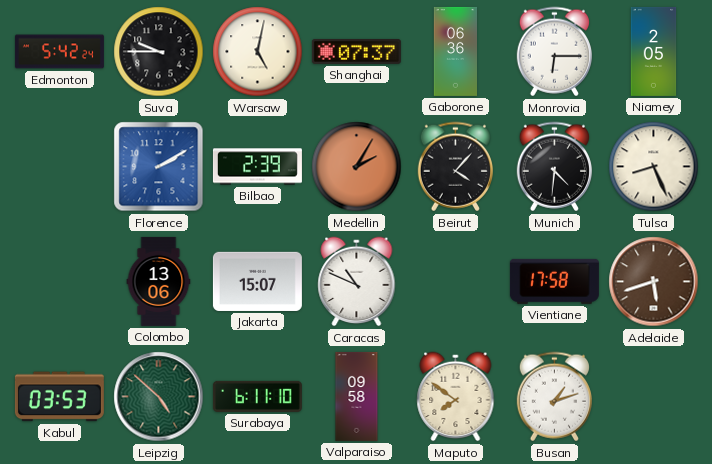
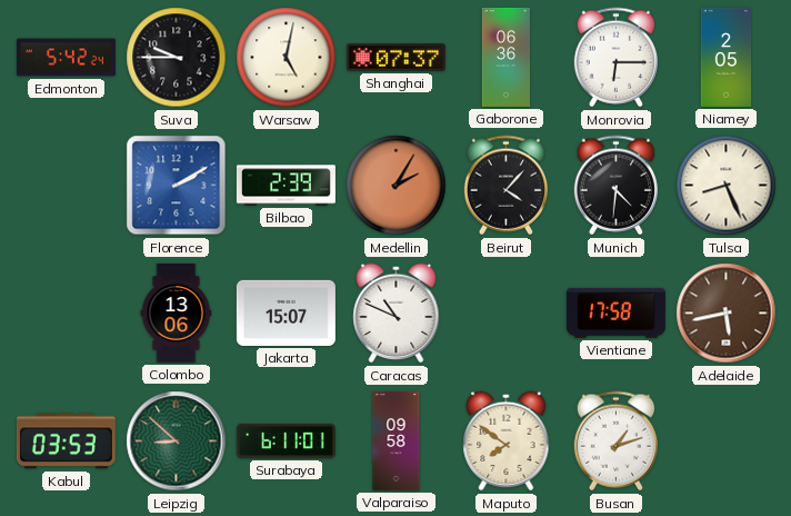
Adelaide: 5:42 -> 5:43 (727, 314)
Leipzig: 4:52 -> 8:52 (177, 441)
Surabaya: 6:11:10 -> 6:11:01 (286, 440)
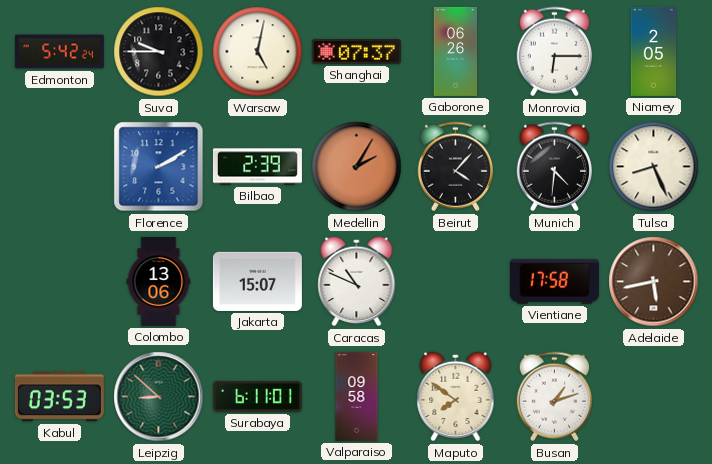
Gaborone: 06:36 -> 06:26 (456, 51)
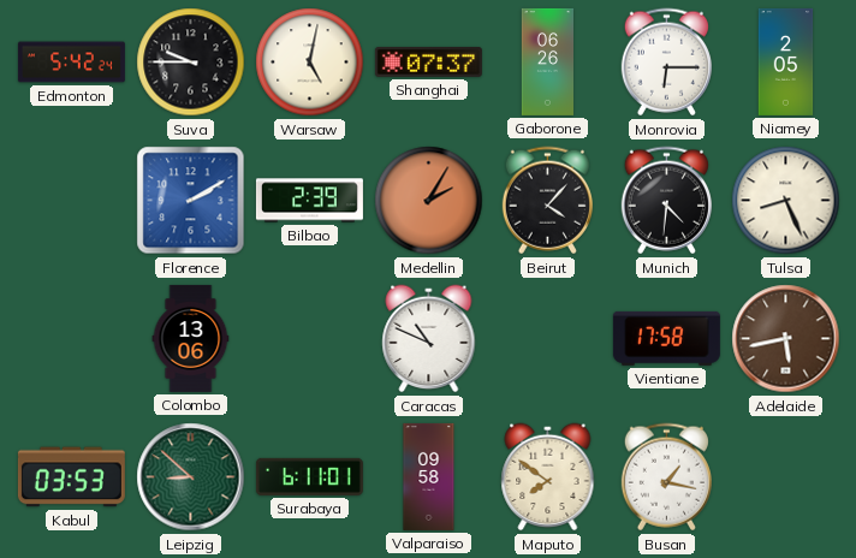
Jakarta: 15:07 -> none (257, 281)
Busan: 1:12 -> 1:17 (666, 477)
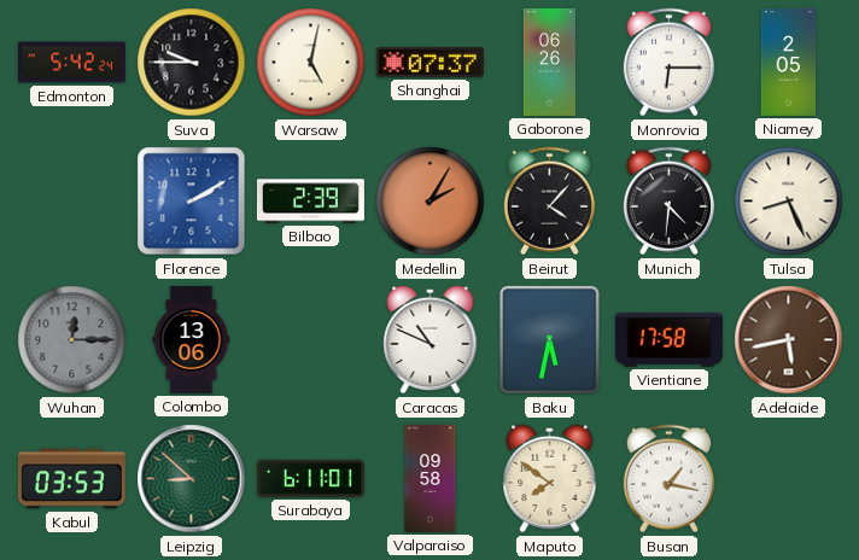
Wuhan: none -> 12:15 (72, 340)
Baku: none -> 5:32 (550, 340)
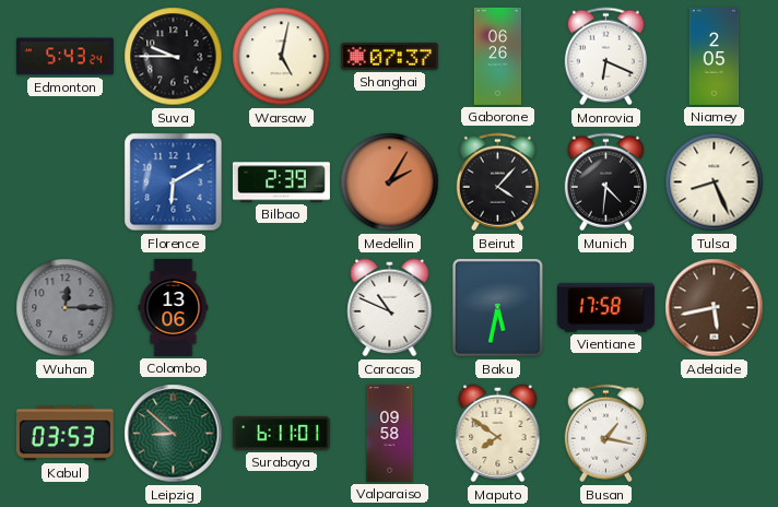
Edmonton: 5:42 -> 5:43 (64, 57)
Monrovia: 6:15 -> 6:19 (605, 57)
Florence: 2:10 -> 6:10 (174, 182)
